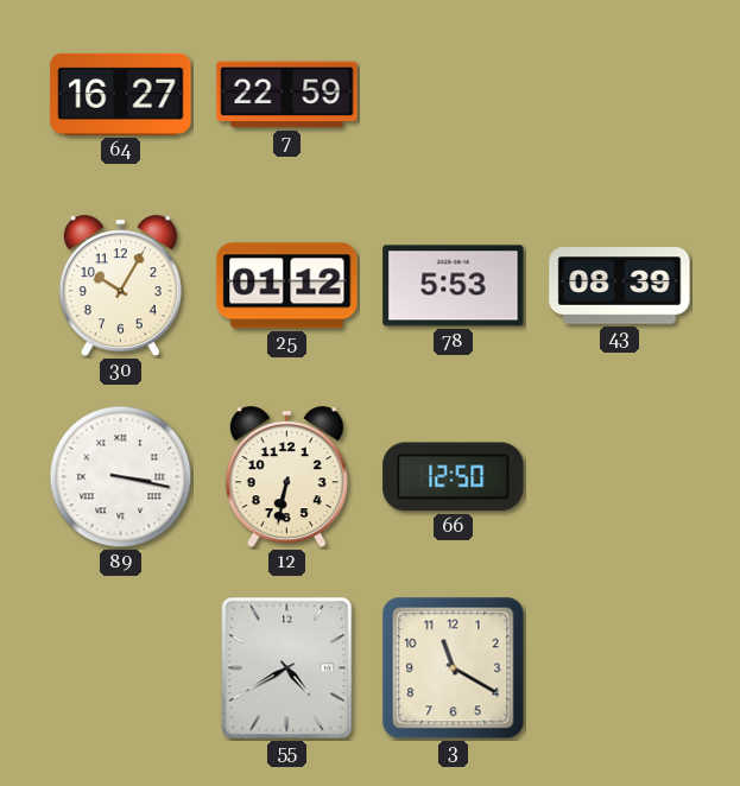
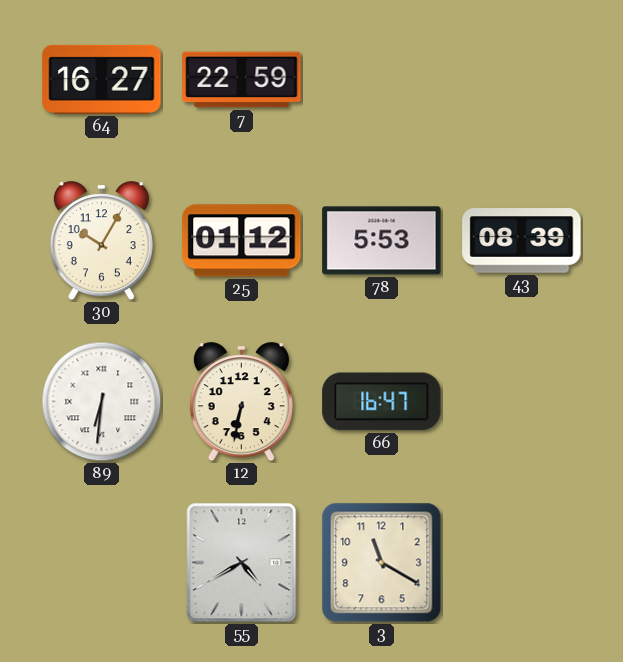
89: 3:17 -> 6:31 (102, 402)
66: 12:50 -> 16:47 (382, 402)
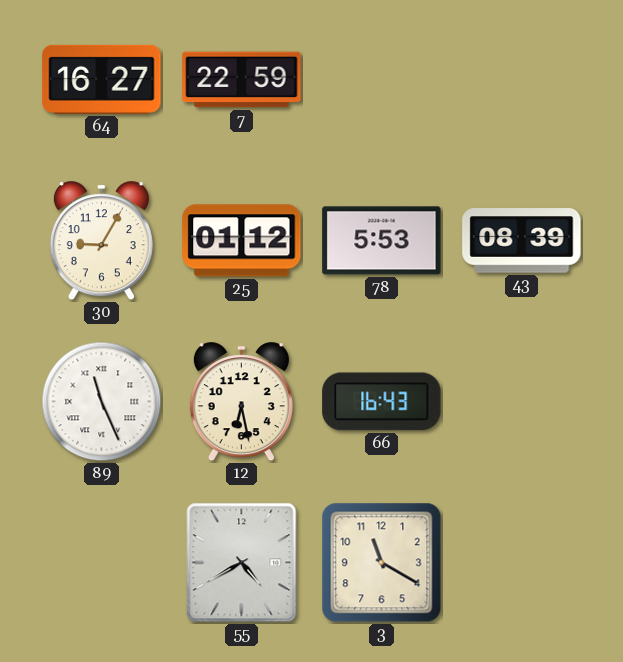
30: 10:05 -> 9:05 (101, 241)
89: 6:31 -> 11:26 (102, 402)
12: 6:32 -> 6:28 (241, 402)
66: 16:47 -> 16:43 (382, 402)
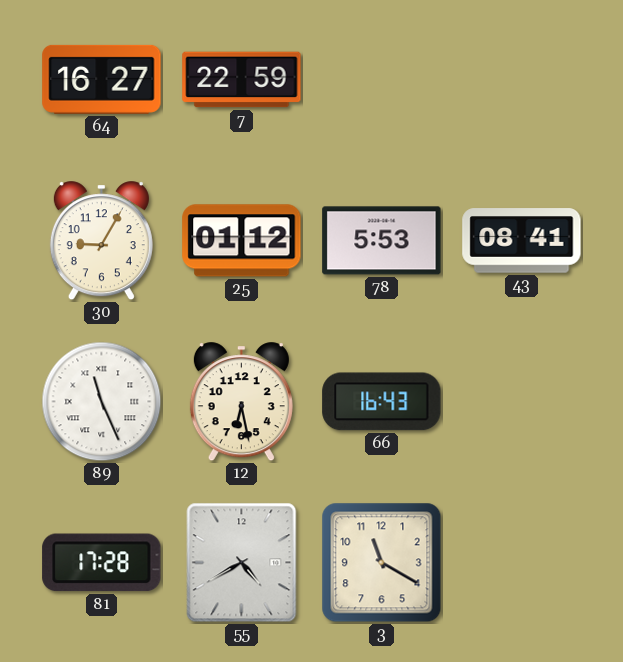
43: 08:39 -> 08:41 (522, 241)
81: none -> 17:28 (102, 563)
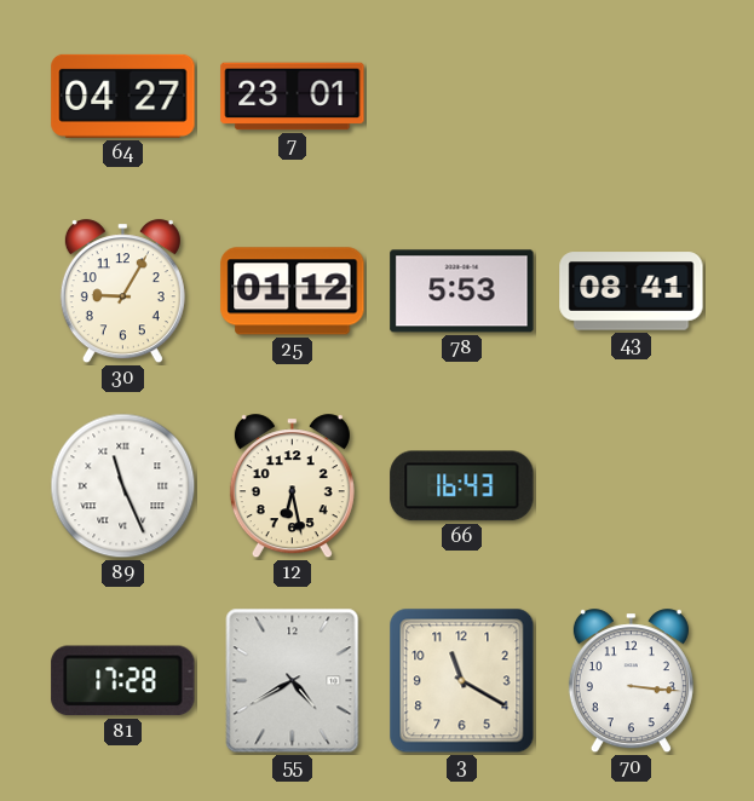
64: 16:27 -> 04:27 (123, 96)
7: 22:59 -> 23:01 (293, 97)
70: none -> 3:16 (631, 681)
